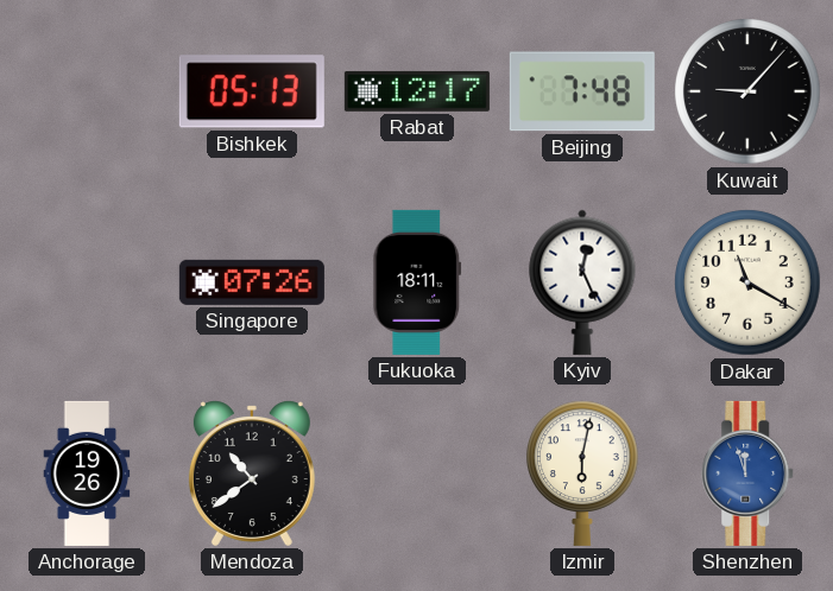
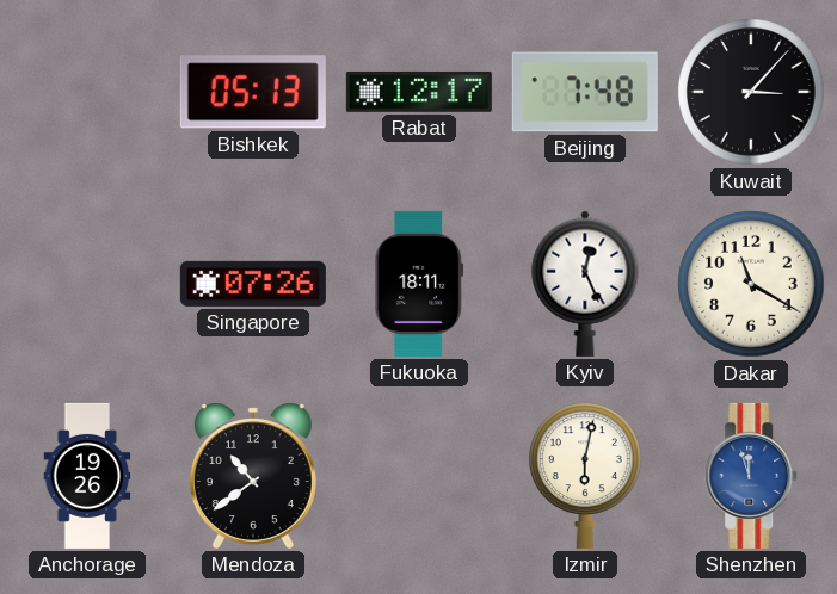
Kuwait: 9:07 -> 3:07 (751, 92)
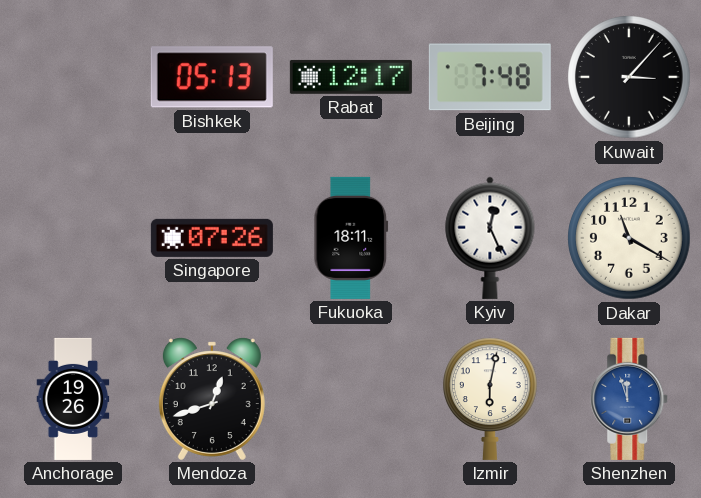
Mendoza: 10:39 -> 12:42 (212, 399)
